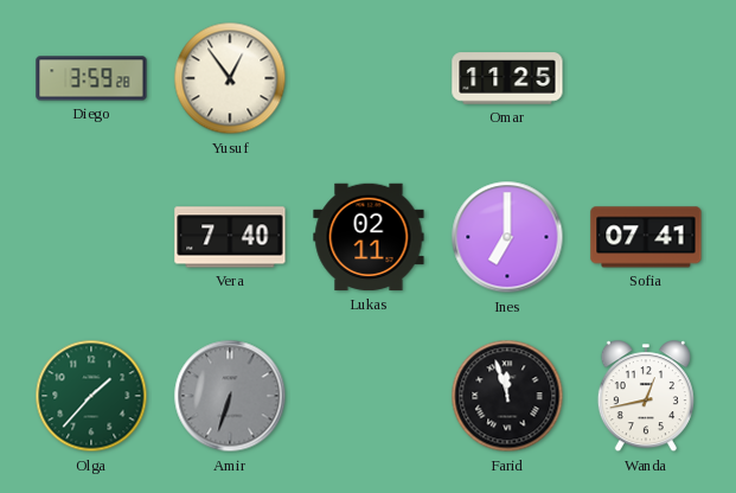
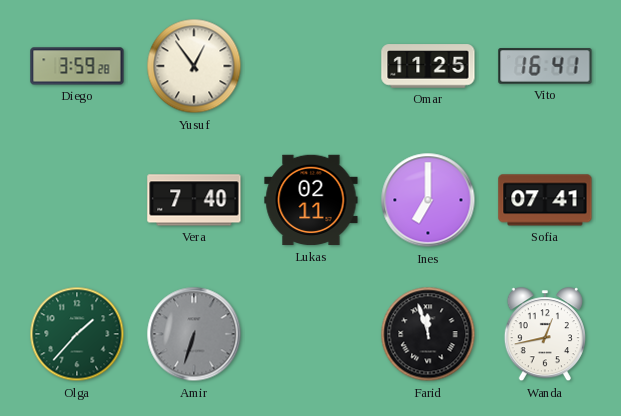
Vito: none -> 16:41 (545, 66)
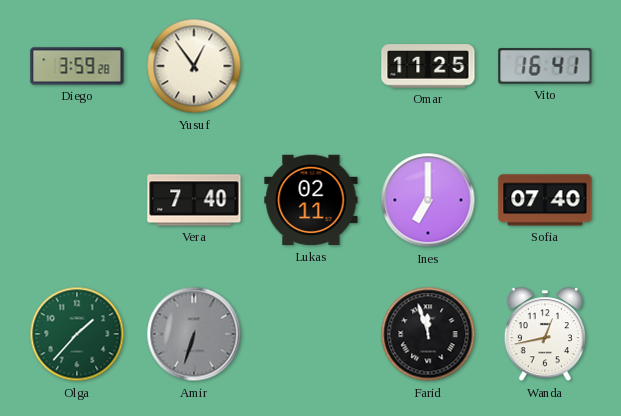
Sofia: 07:41 -> 07:40 (545, 200)
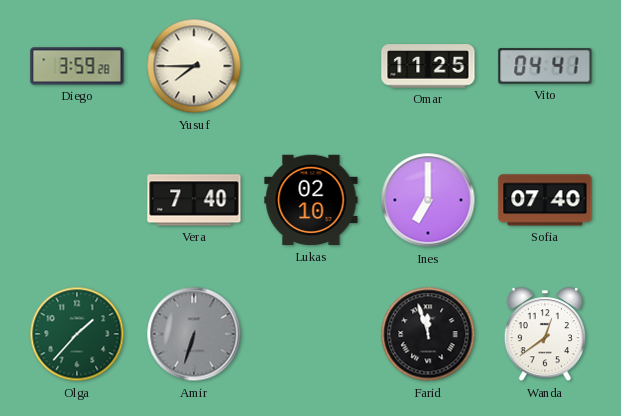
Yusuf: 12:54 -> 7:45 (194, 66)
Vito: 16:41 -> 04:41 (545, 66)
Lukas: 02:11 -> 02:10 (311, 200)
Wanda: 12:43 -> 12:39 (545, 335)
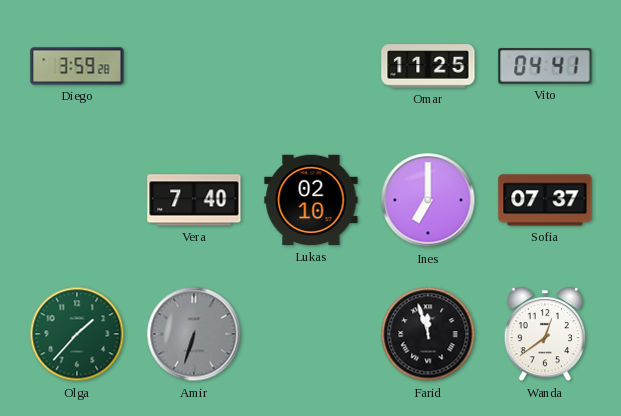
Yusuf: 7:45 -> none (194, 66)
Sofia: 07:40 -> 07:37 (545, 200)
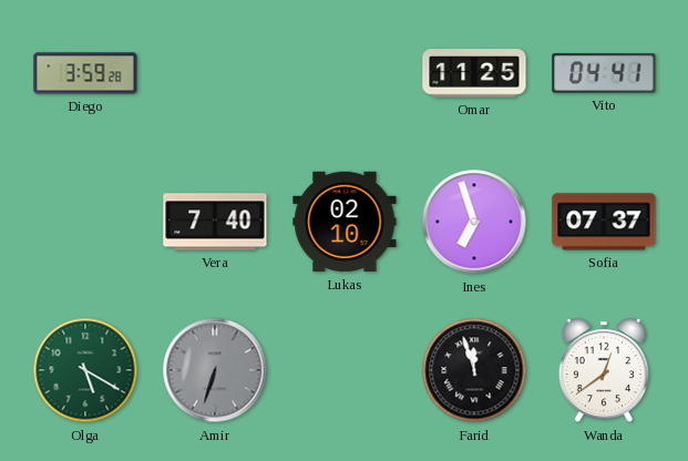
Ines: 7:00 -> 6:57 (474, 222)
Olga: 1:37 -> 5:20 (85, 370)
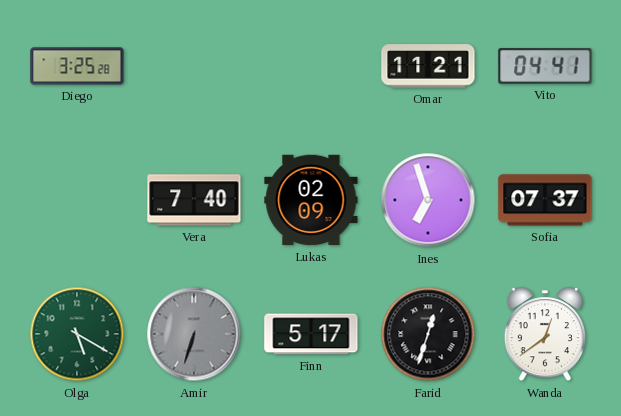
Diego: 3:59 -> 3:25 (77, 66)
Omar: 11:25 -> 11:21 (428, 66)
Lukas: 02:10 -> 02:09 (311, 200)
Finn: none -> 5:17 (311, 334)
Farid: 11:57 -> 12:33 (428, 334)
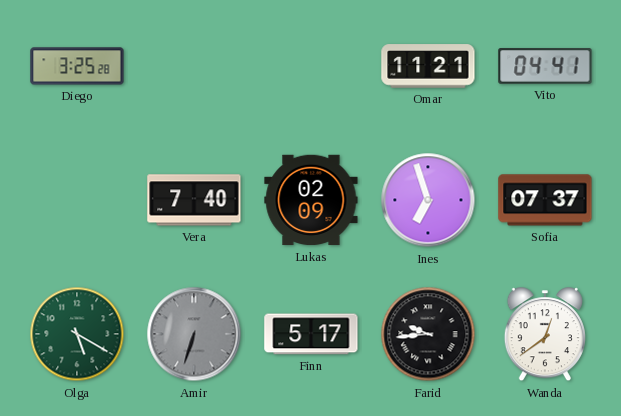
Farid: 12:33 -> 9:44 (428, 334)
